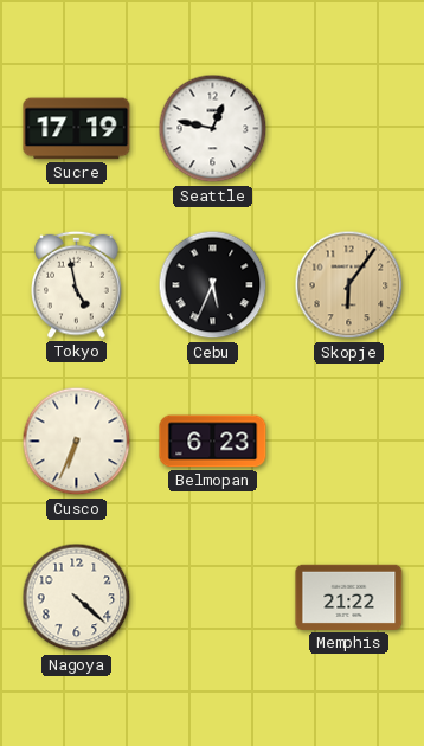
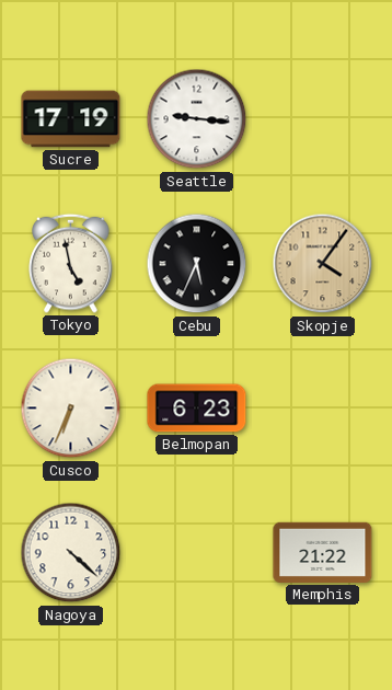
Seattle: 12:47 -> 9:16 (197, 119)
Skopje: 6:06 -> 4:06 (323, 264)
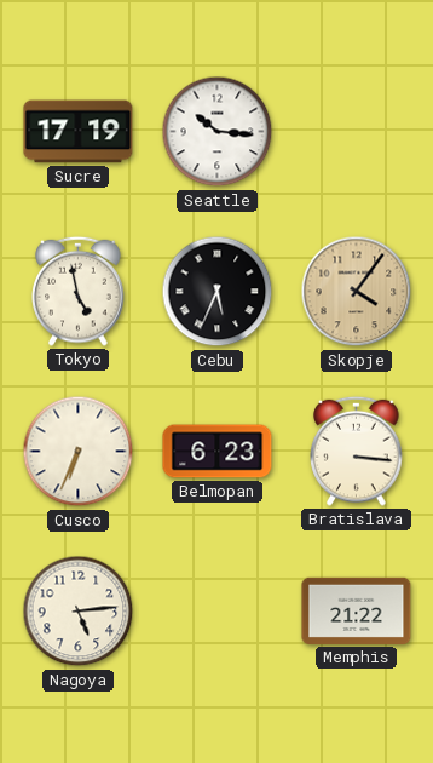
Seattle: 9:16 -> 10:16 (218, 132)
Bratislava: none -> 3:16 (357, 451)
Nagoya: 4:22 -> 5:14 (79, 612)
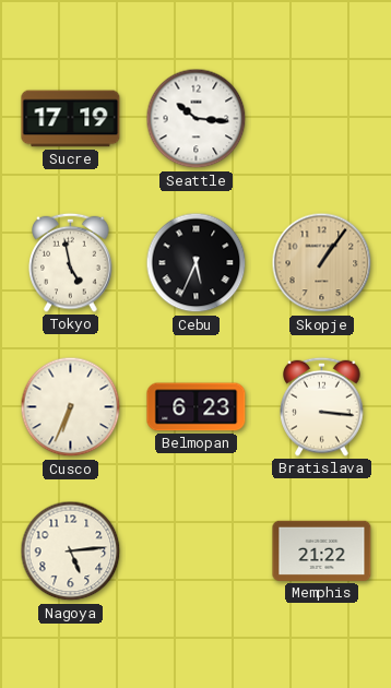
Skopje: 4:06 -> 1:06 (322, 263)
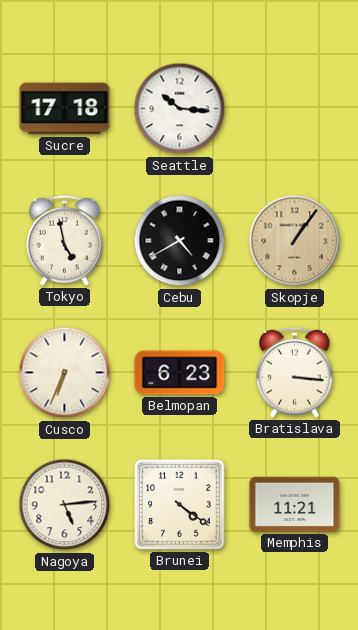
Sucre: 17:19 -> 17:18 (65, 109)
Cebu: 5:34 -> 4:40 (180, 241)
Brunei: none -> 4:21 (180, 505)
Memphis: 21:22 -> 11:21 (295, 504)
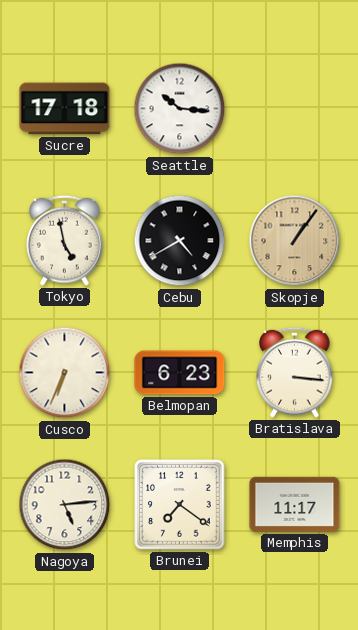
Brunei: 4:21 -> 7:21 (180, 505)
Memphis: 11:21 -> 11:17 (295, 504)
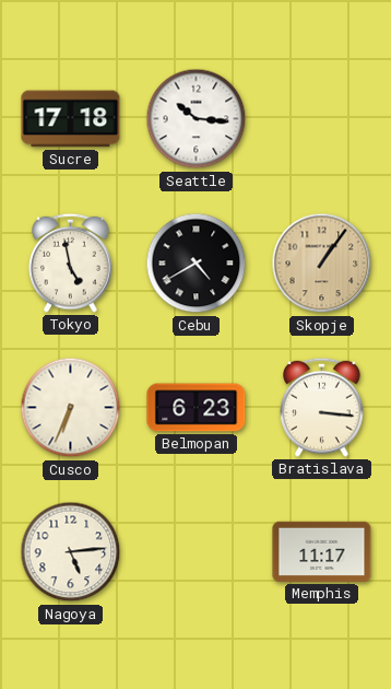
Brunei: 7:21 -> none (180, 505)
